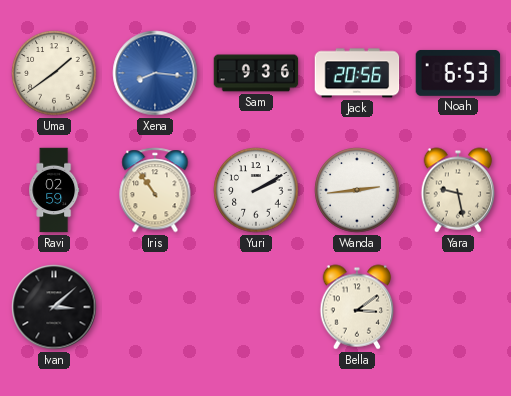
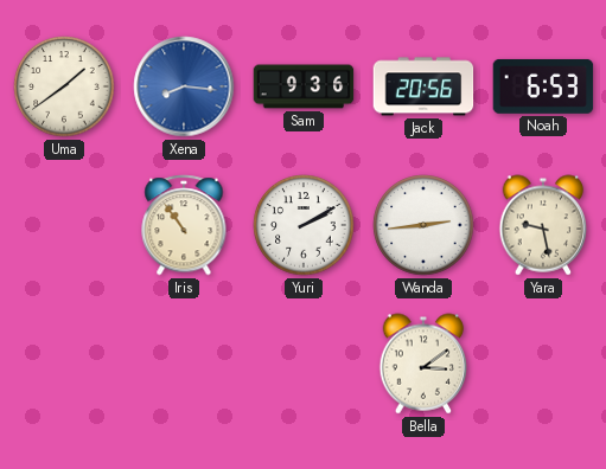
Ravi: 02:59 -> none (54, 190)
Ivan: 3:08 -> none (54, 307)
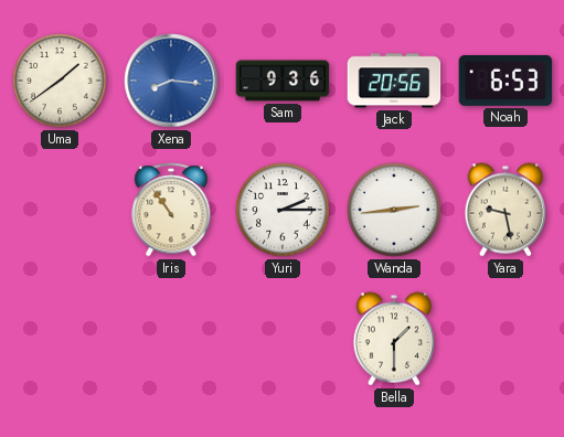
Yuri: 2:10 -> 2:15 (283, 210)
Bella: 3:09 -> 1:30 (394, 339)
